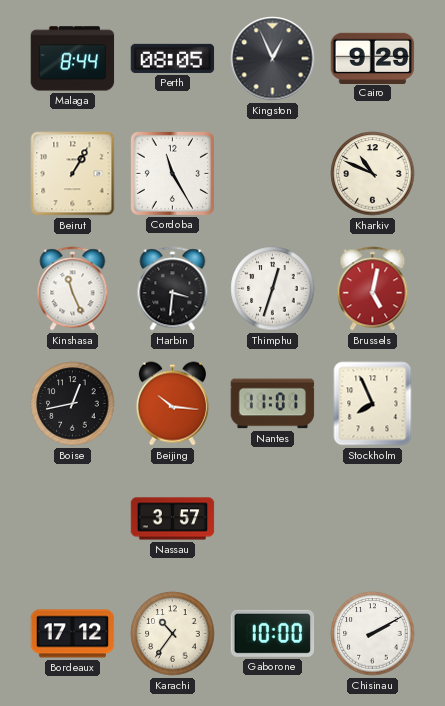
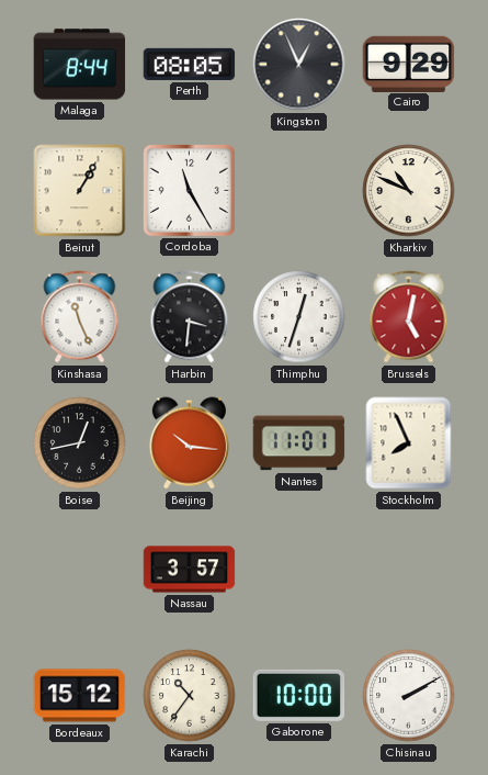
Bordeaux: 17:12 -> 15:12 (80, 696)
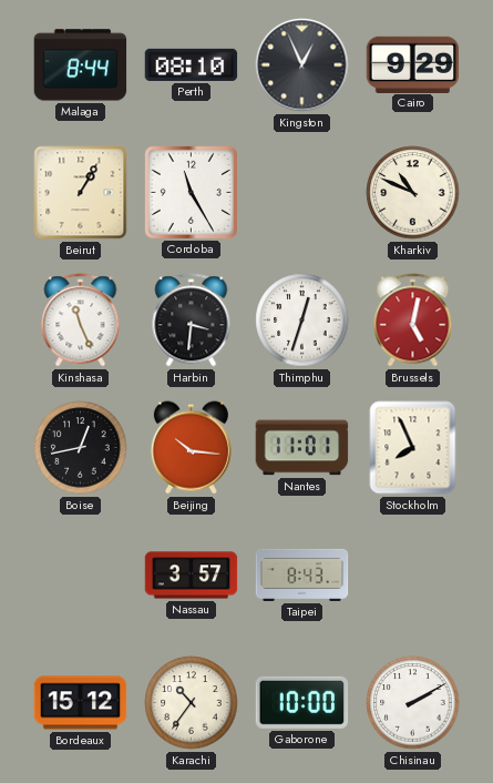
Perth: 08:05 -> 08:10 (192, 64)
Taipei: none -> 8:43 (302, 574)
